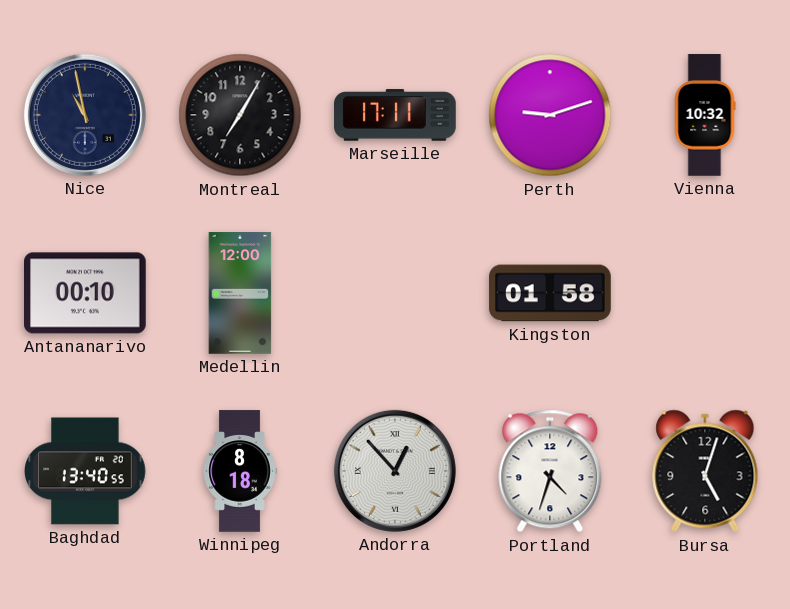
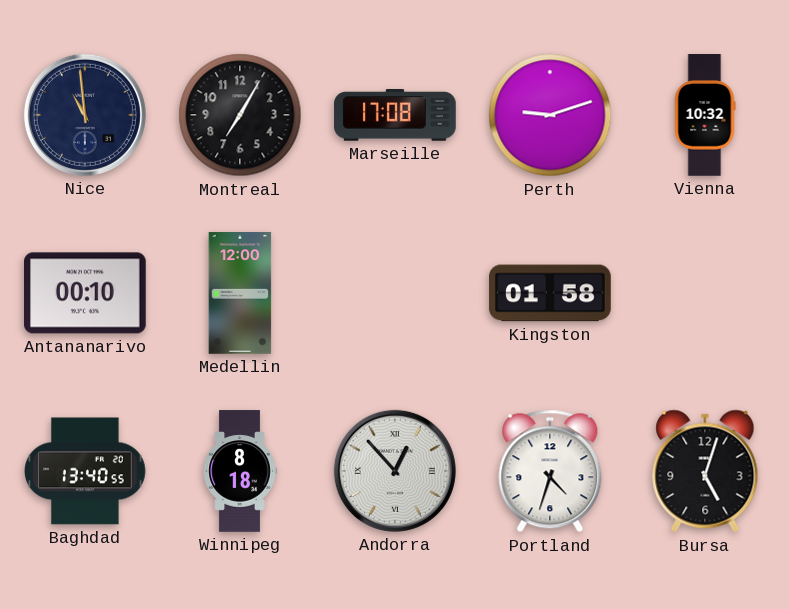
Nice: 10:58 -> 10:59 (85, 115)
Marseille: 17:11 -> 17:08 (395, 115)
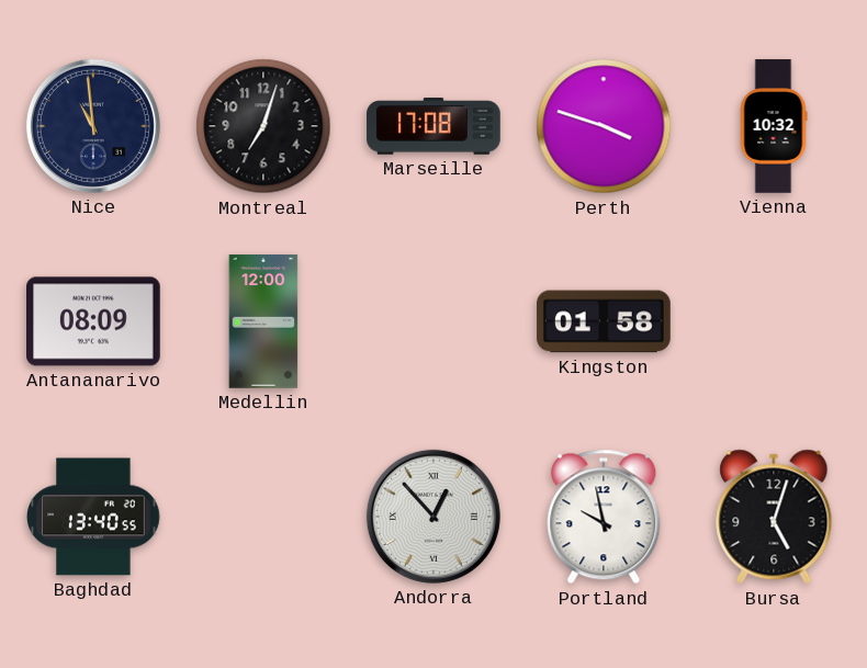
Montreal: 7:05 -> 7:03 (263, 126)
Perth: 9:12 -> 3:48 (604, 126)
Antananarivo: 00:10 -> 08:09 (94, 321)
Winnipeg: 8:18 -> none (240, 471)
Portland: 4:33 -> 9:58 (604, 517)
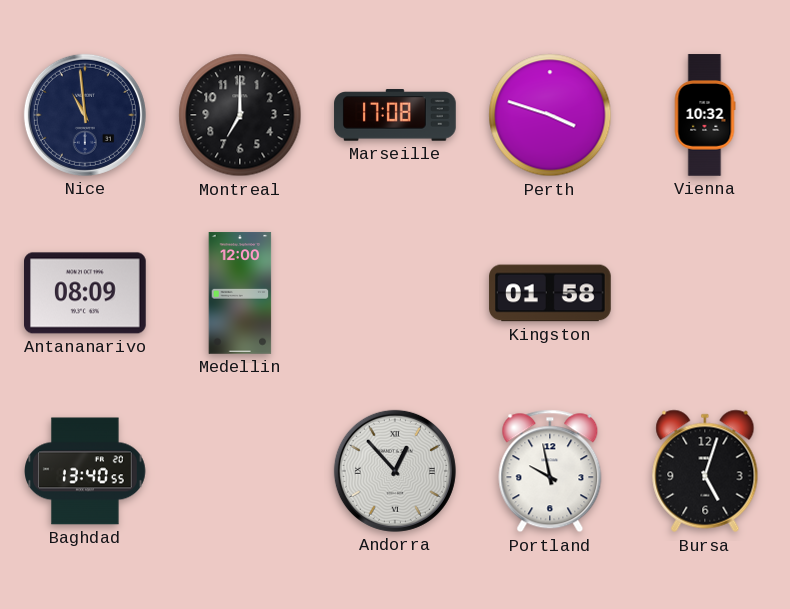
Montreal: 7:03 -> 7:00 (240, 115)
